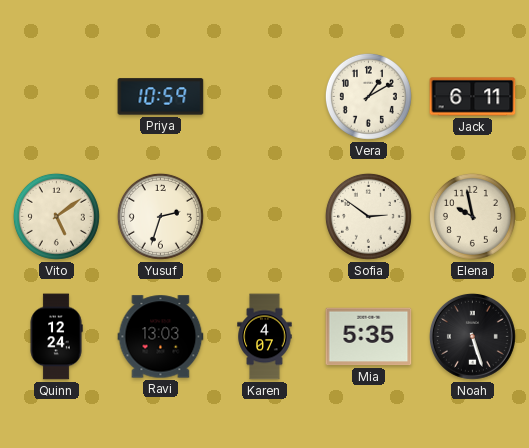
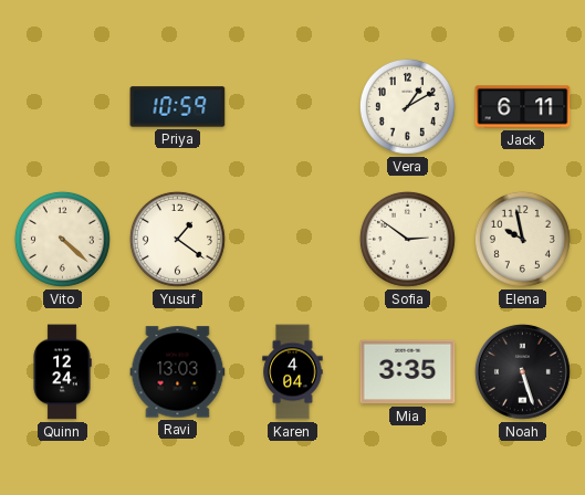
Vito: 5:09 -> 4:22 (62, 239)
Yusuf: 2:33 -> 1:21 (177, 239)
Karen: 4:07 -> 4:04 (293, 372)
Mia: 5:35 -> 3:35 (408, 372)
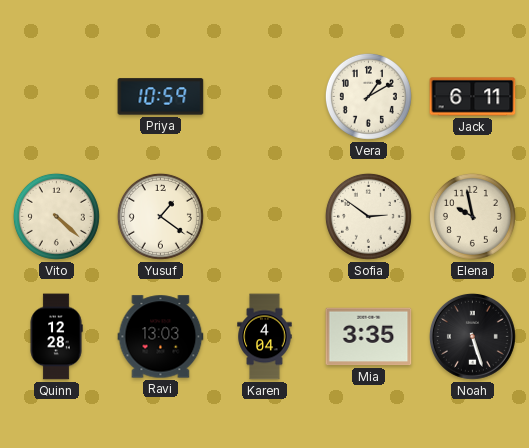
Quinn: 12:24 -> 12:28 (56, 337)
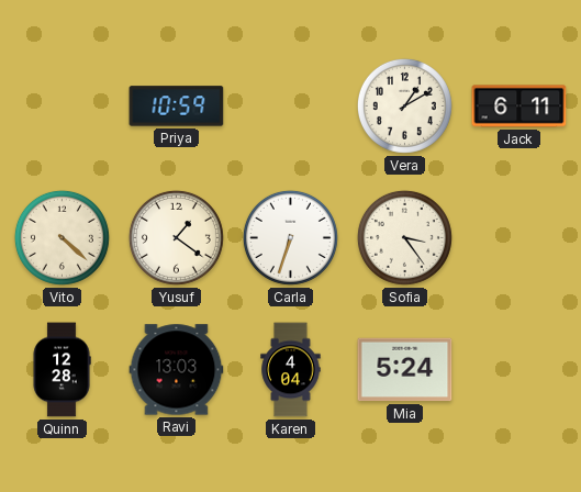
Carla: none -> 6:33 (290, 237)
Sofia: 2:51 -> 3:24 (404, 237)
Elena: 9:58 -> none (472, 216)
Mia: 3:35 -> 5:24 (405, 370)
Noah: 5:27 -> none (472, 336)
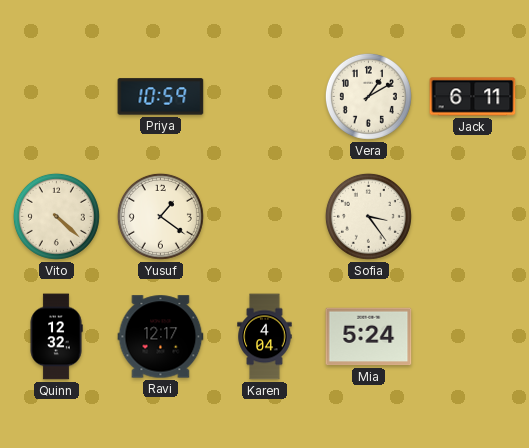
Carla: 6:33 -> none (290, 237)
Quinn: 12:28 -> 12:32 (56, 337)
Ravi: 13:03 -> 12:17 (161, 337)
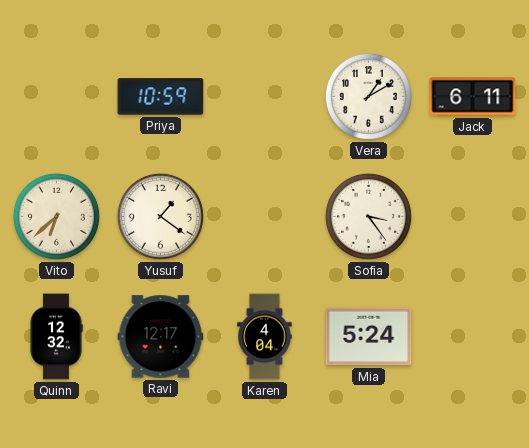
Vito: 4:22 -> 6:38 (56, 216)
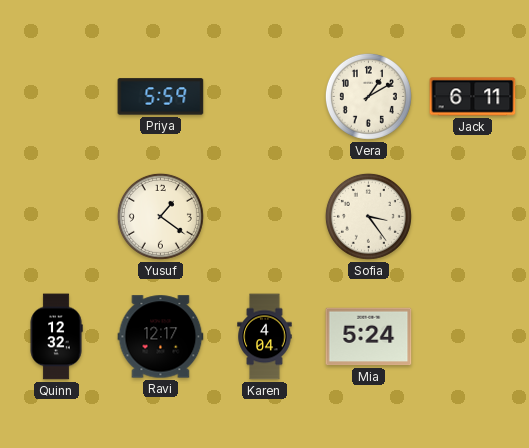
Priya: 10:59 -> 5:59 (161, 97)
Vito: 6:38 -> none (56, 216)
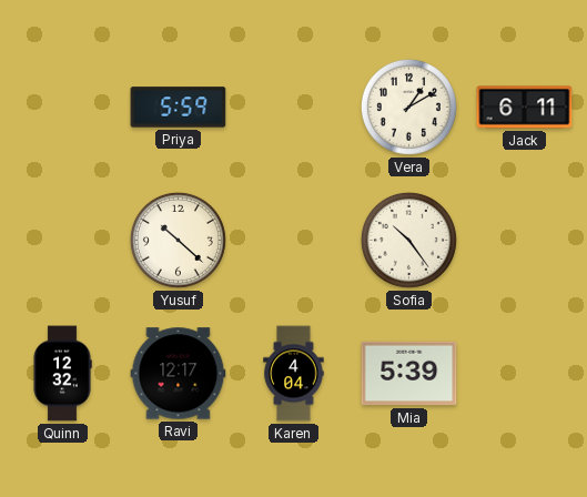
Yusuf: 1:21 -> 10:22 (178, 240)
Sofia: 3:24 -> 10:24 (408, 240)
Mia: 5:24 -> 5:39 (409, 374)
